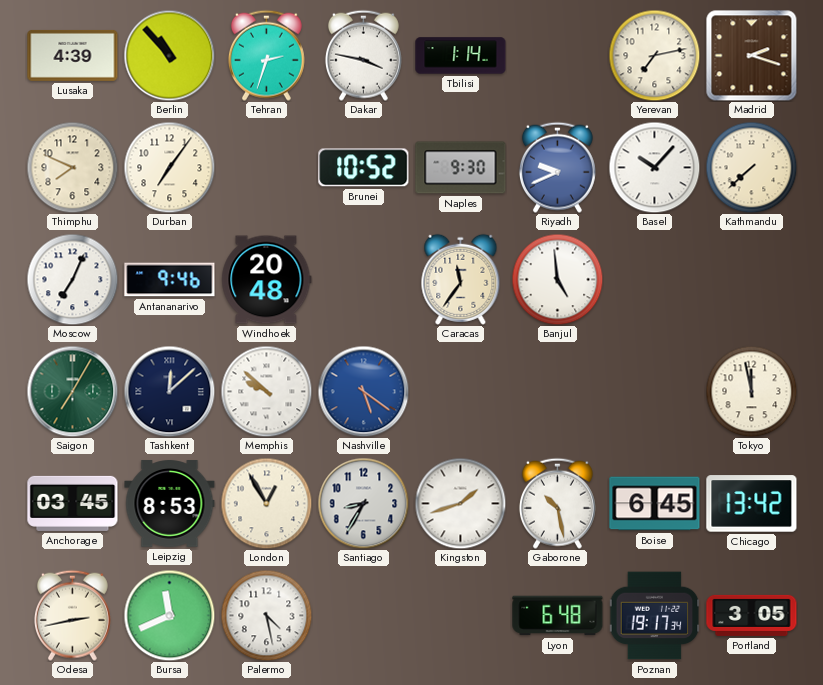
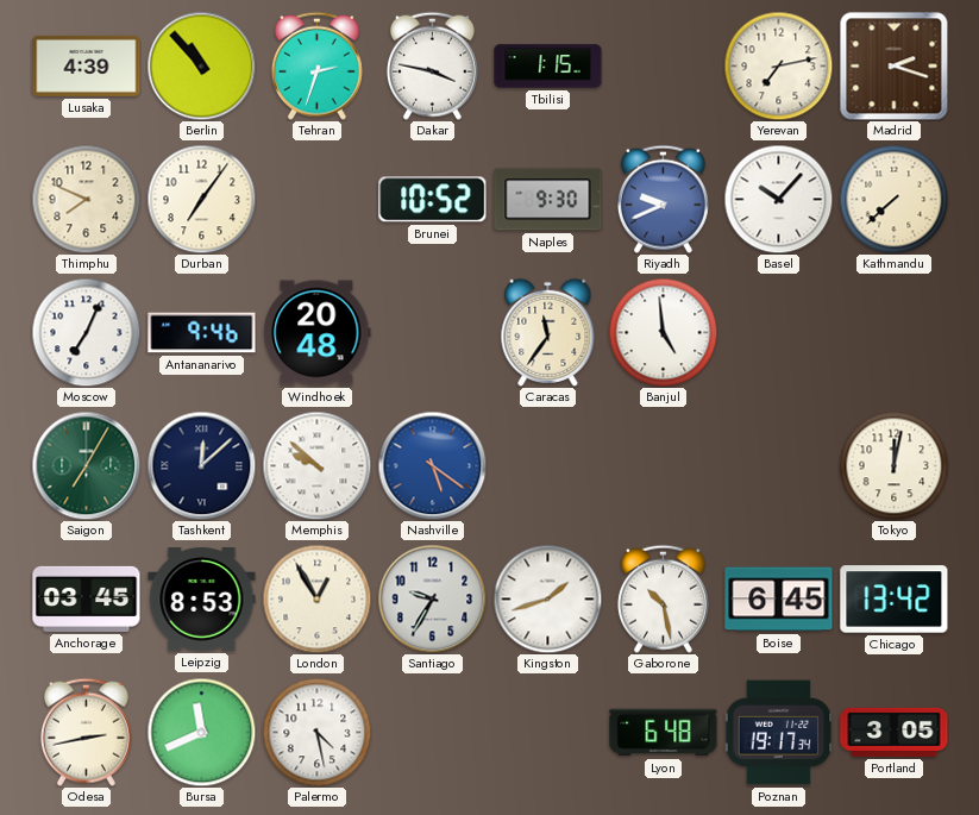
Tbilisi: 1:14 -> 1:15 (548, 67)
Tokyo: 11:58 -> 12:02 (893, 465)
Santiago: 8:35 -> 9:35 (432, 598)
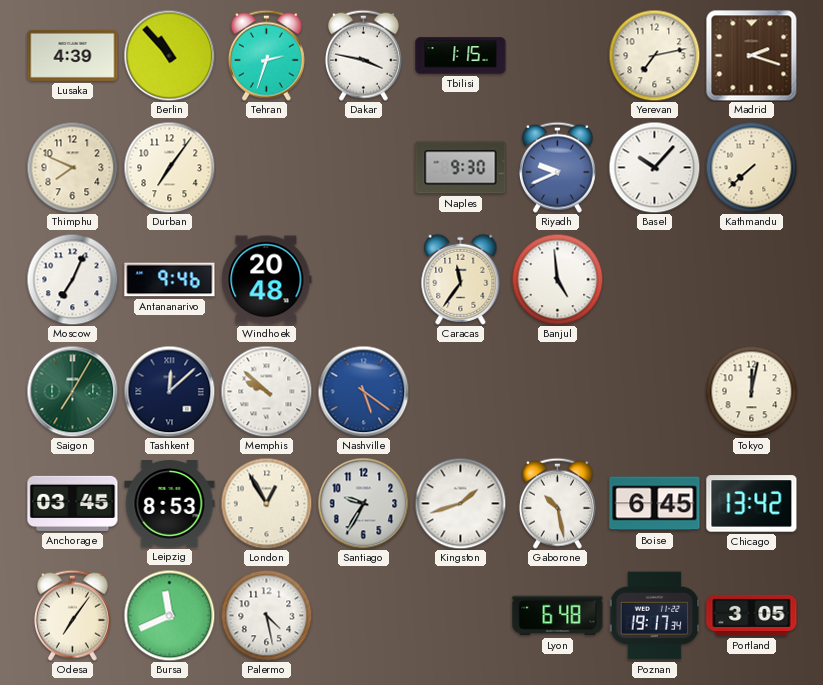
Brunei: 10:52 -> none (433, 200)
Odesa: 2:43 -> 7:06 (72, 615)
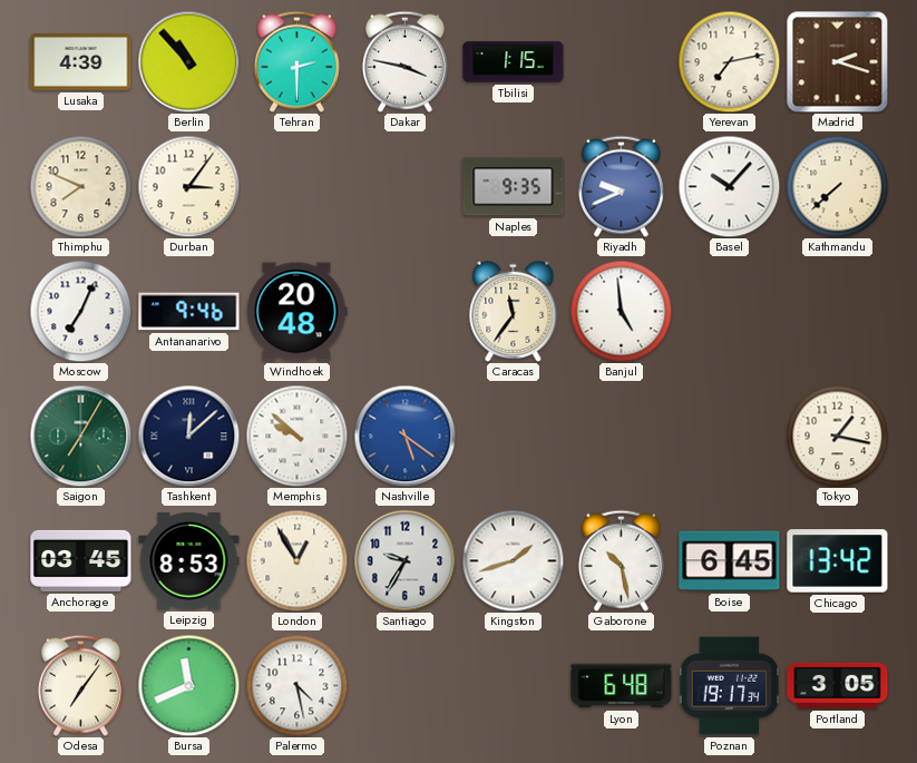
Tehran: 2:33 -> 2:30 (296, 61)
Durban: 7:06 -> 3:06 (188, 186)
Naples: 9:30 -> 9:35 (514, 187)
Tokyo: 12:02 -> 1:17 (837, 436)
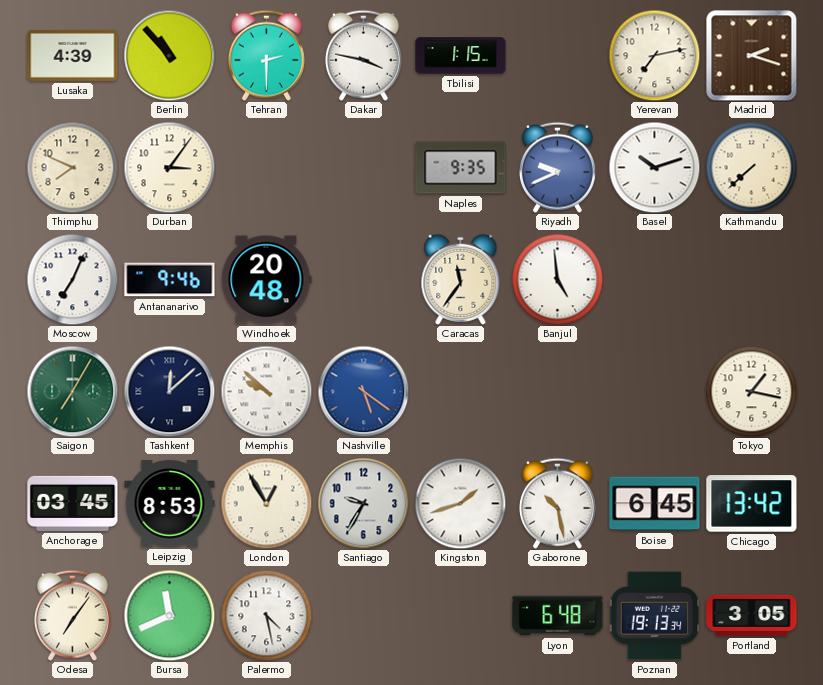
Basel: 10:07 -> 10:12 (654, 167)
Poznan: 19:17 -> 19:13 (654, 616)
